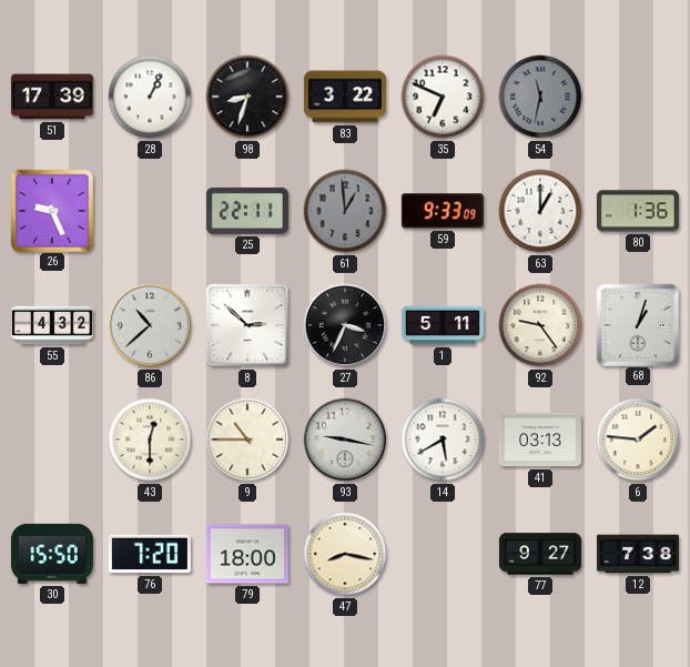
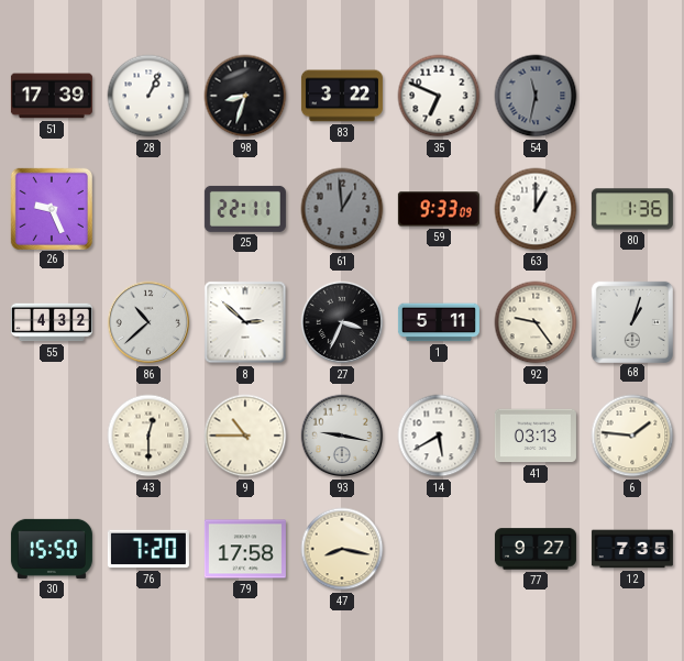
79: 18:00 -> 17:58 (245, 549)
12: 7:38 -> 7:35 (632, 549)
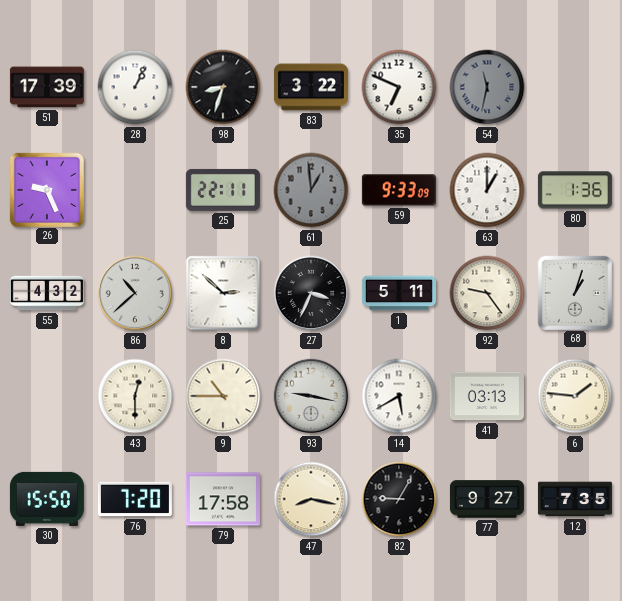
82: none -> 9:05 (399, 499)
